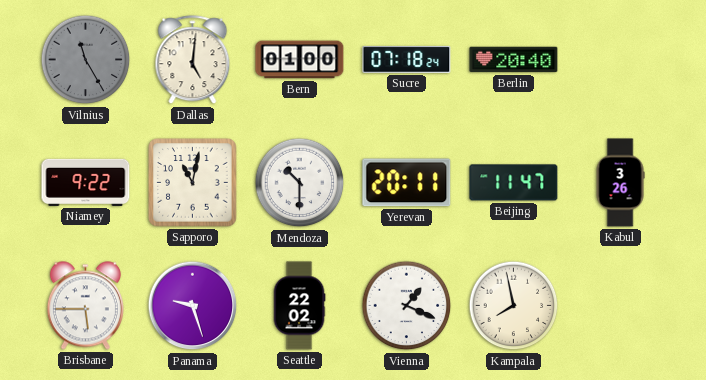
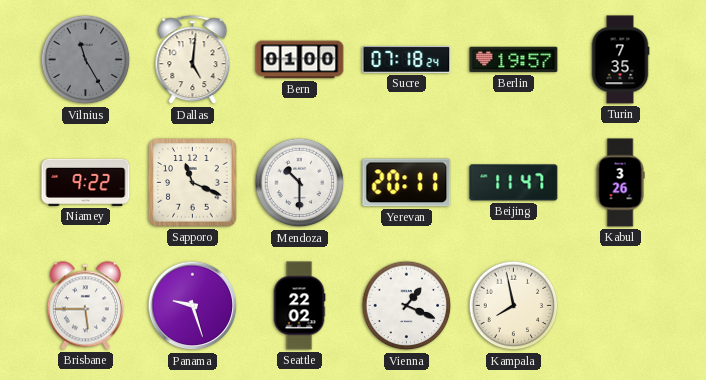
Berlin: 20:40 -> 19:57 (514, 60)
Turin: none -> 7:35 (620, 60)
Sapporo: 11:02 -> 11:19 (193, 183)
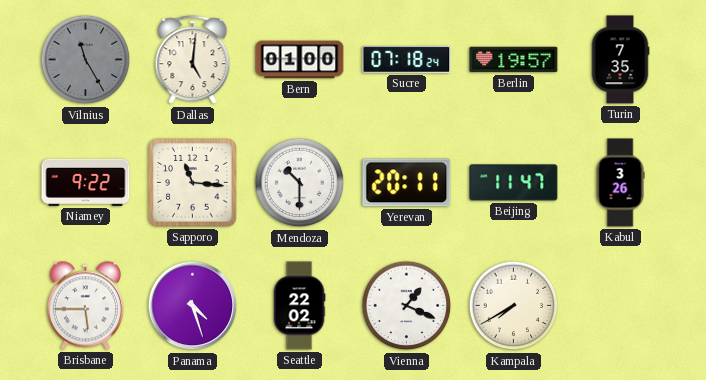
Sapporo: 11:19 -> 11:16 (193, 183)
Panama: 9:27 -> 4:27 (193, 306)
Kampala: 7:58 -> 7:40 (514, 306)
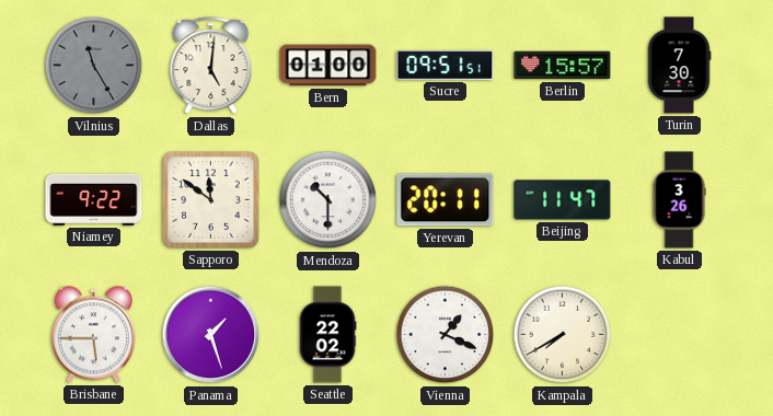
Sucre: 07:18 -> 09:51 (446, 65)
Berlin: 19:57 -> 15:57 (563, 66)
Turin: 7:35 -> 7:30 (679, 66)
Sapporo: 11:16 -> 11:51 (211, 200)
Panama: 4:27 -> 1:27 (211, 335)
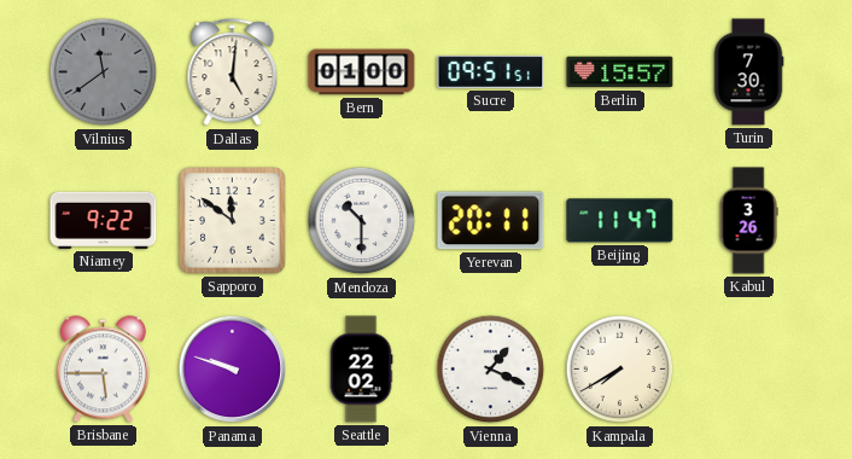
Vilnius: 11:25 -> 11:39 (104, 72)
Panama: 1:27 -> 9:48 (233, 370)
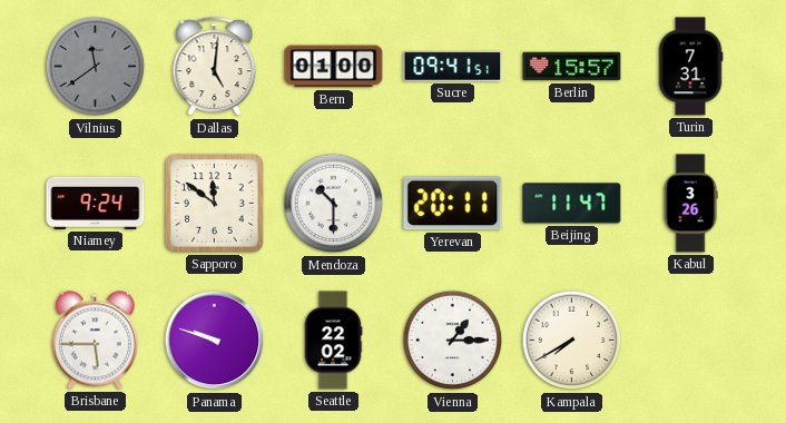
Sucre: 09:51 -> 09:41 (453, 66)
Turin: 7:30 -> 7:31 (690, 67)
Niamey: 9:22 -> 9:24 (96, 203)
Vienna: 1:19 -> 1:15 (453, 341)
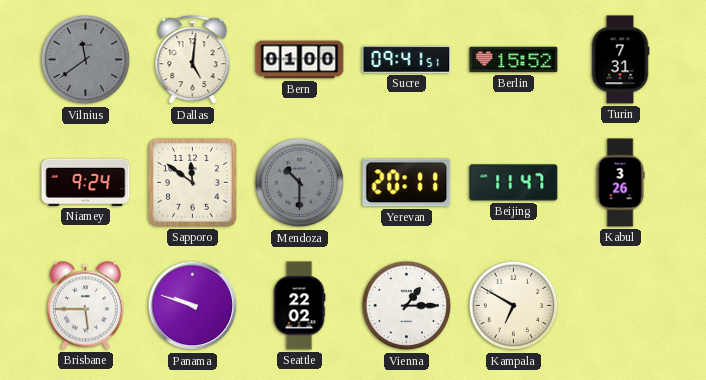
Berlin: 15:57 -> 15:52 (514, 60)
Mendoza dial: white -> grey (300, 183)
Kampala: 7:40 -> 6:50 (514, 306)
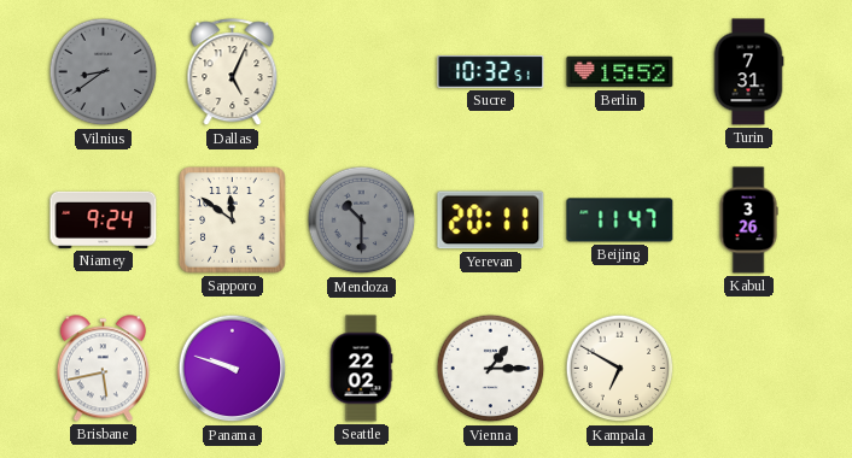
Vilnius: 11:39 -> 8:39 (104, 72)
Dallas: 5:01 -> 5:04 (233, 72)
Bern: 01:00 -> none (300, 60)
Sucre: 09:41 -> 10:32 (491, 71)
Brisbane: 5:45 -> 5:43 (103, 369)
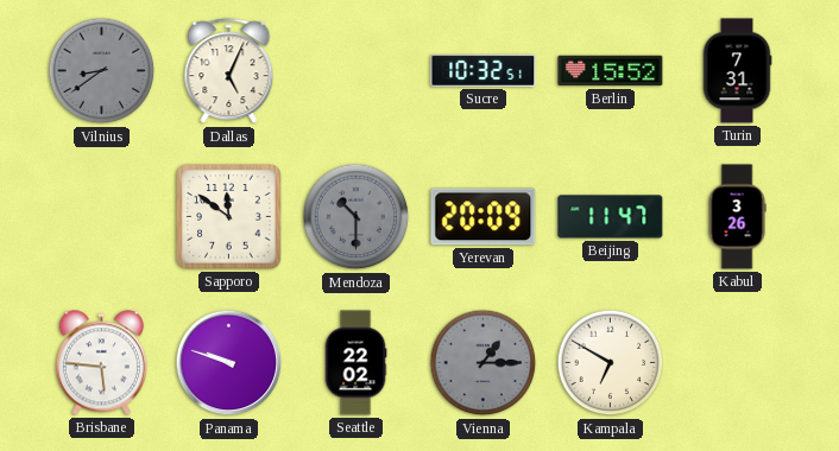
Niamey: 9:24 -> none (104, 219)
Yerevan: 20:11 -> 20:09 (484, 217)
Brisbane: 5:43 -> 5:46 (101, 363)
Vienna dial: white -> grey (484, 363)
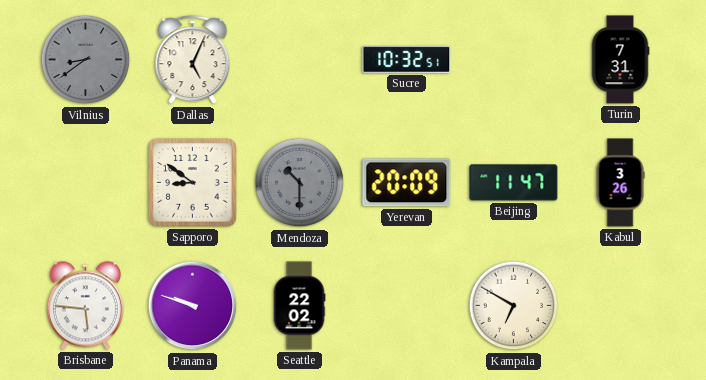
Berlin: 15:52 -> none (611, 71)
Sapporo: 11:51 -> 8:51 (193, 183)
Vienna: 1:15 -> none (484, 363)
